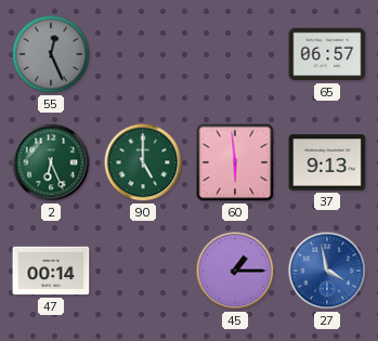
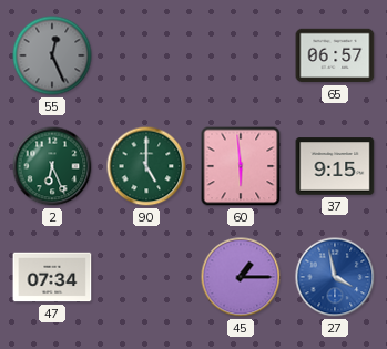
37: 9:13 -> 9:15 (335, 166)
47: 00:14 -> 07:34 (52, 277)
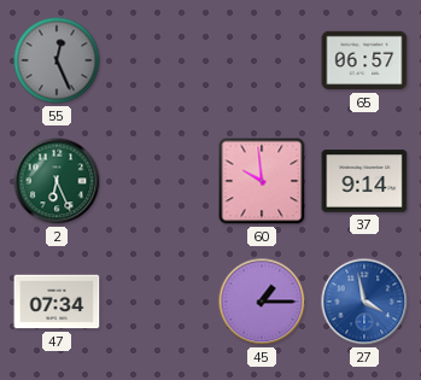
90: 5:00 -> none (146, 166)
60: 5:59 -> 9:59 (262, 181)
37: 9:15 -> 9:14 (364, 181)
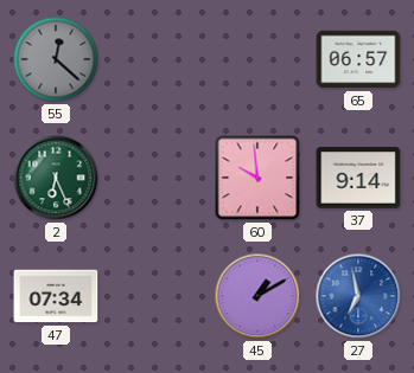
55: 12:26 -> 12:22 (56, 59)
45: 1:15 -> 1:10 (257, 296)
27: 3:58 -> 6:58 (358, 296)
